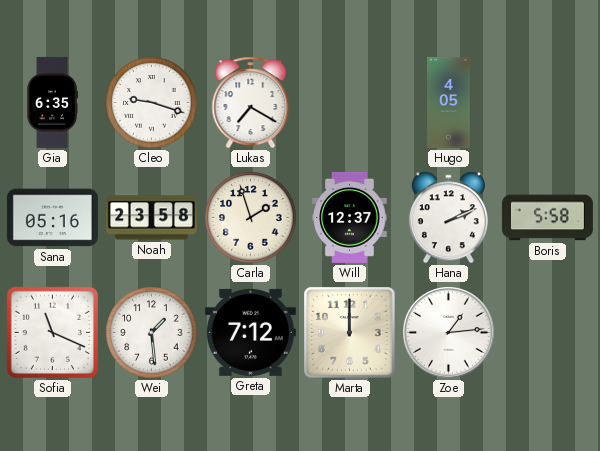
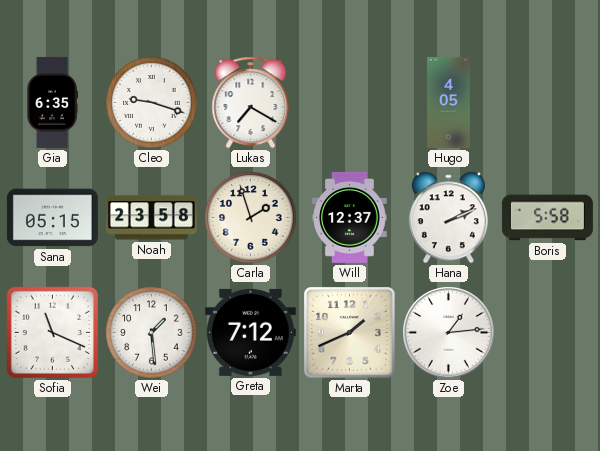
Sana: 05:16 -> 05:15 (52, 218)
Marta: 12:00 -> 1:41 (350, 333)
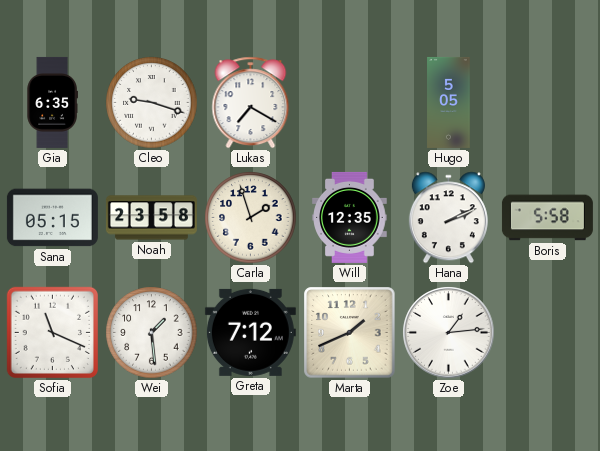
Hugo: 4:05 -> 5:05 (449, 102)
Will: 12:37 -> 12:35 (350, 217)
